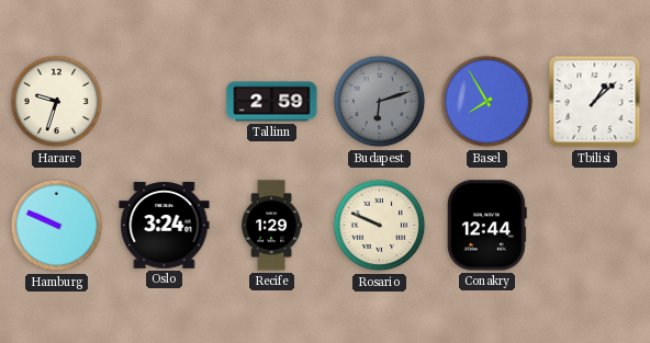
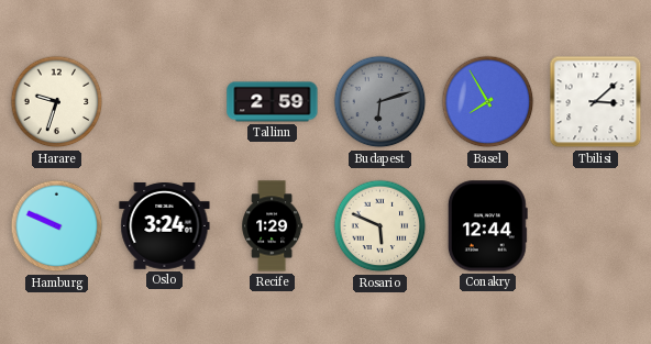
Tbilisi: 1:08 -> 3:08 (596, 102)
Rosario: 9:49 -> 5:49 (380, 226)
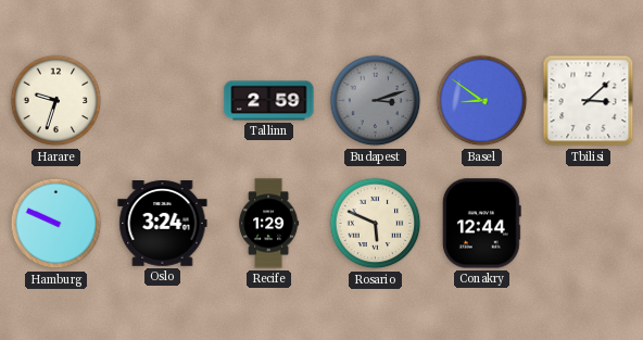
Budapest: 6:12 -> 3:12 (376, 101)
Basel: 7:55 -> 8:51 (482, 101)
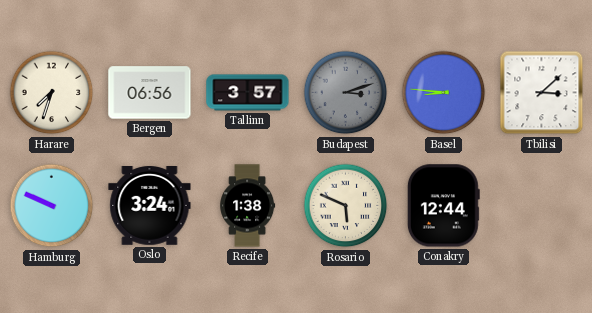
Harare: 9:33 -> 7:33 (52, 93)
Bergen: none -> 06:56 (150, 93)
Tallinn: 2:59 -> 3:57 (248, 93)
Basel: 8:51 -> 8:46 (444, 93)
Recife: 1:29 -> 1:38 (248, 206)
